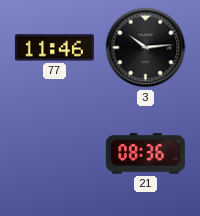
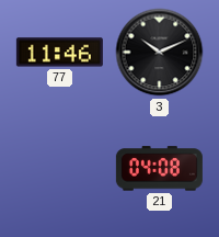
3: 10:14 -> 10:11 (160, 53)
21: 08:36 -> 04:08 (159, 169)
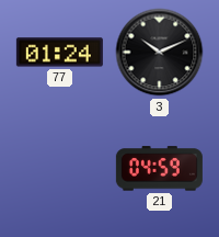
77: 11:46 -> 01:24 (59, 53)
21: 04:08 -> 04:59 (159, 169)
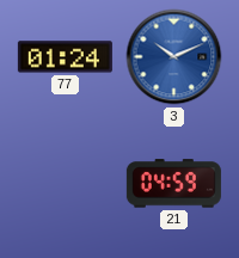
3 dial: black -> blue (174, 57)
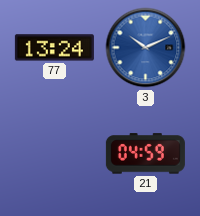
77: 01:24 -> 13:24 (54, 48)
